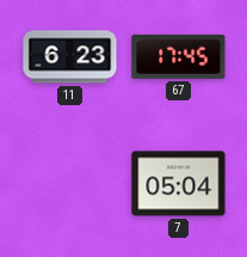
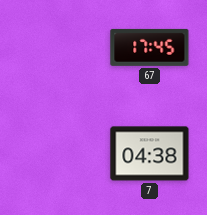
11: 6:23 -> none (70, 57)
7: 05:04 -> 04:38 (150, 154)
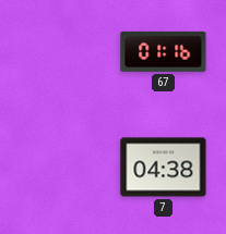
67: 17:45 -> 01:16 (164, 51)
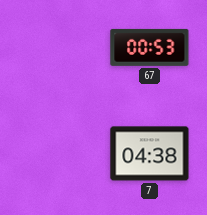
67: 01:16 -> 00:53 (150, 47)
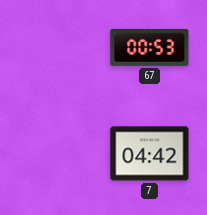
7: 04:38 -> 04:42 (150, 154)
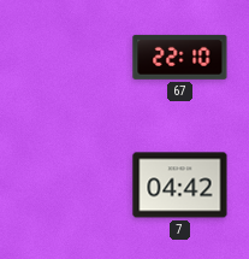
67: 00:53 -> 22:10 (180, 57)
